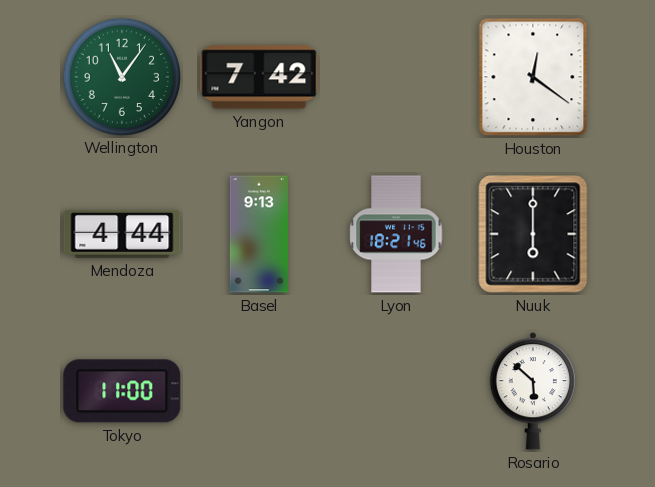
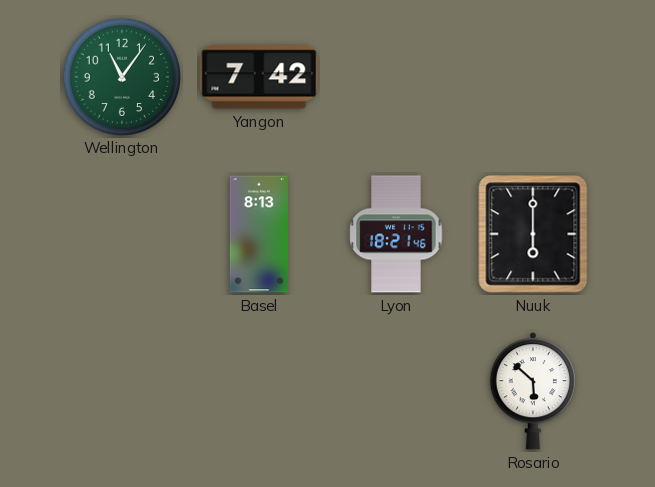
Houston: 12:21 -> none (533, 77)
Mendoza: 4:44 -> none (122, 234)
Basel: 9:13 -> 8:13 (259, 234)
Tokyo: 11:00 -> none (122, 391)
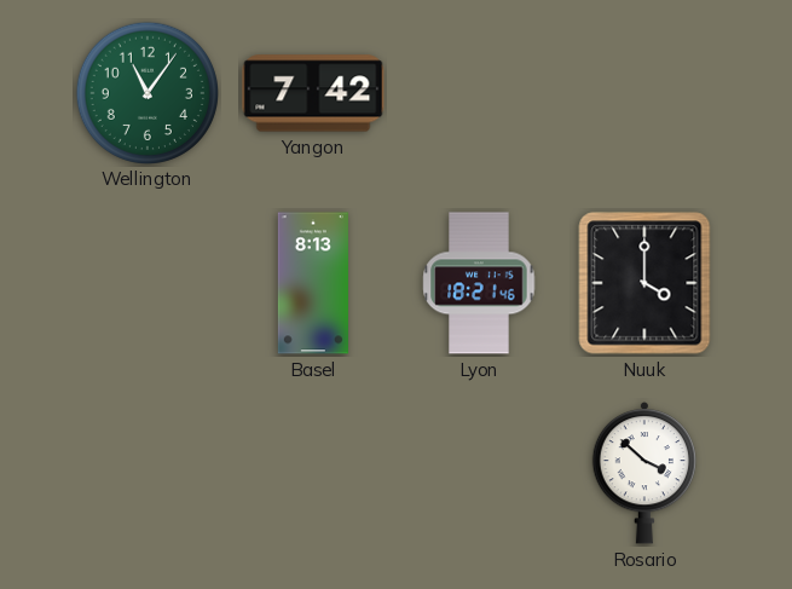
Nuuk: 6:00 -> 4:00 (644, 283)
Rosario: 5:52 -> 3:52 (643, 473)
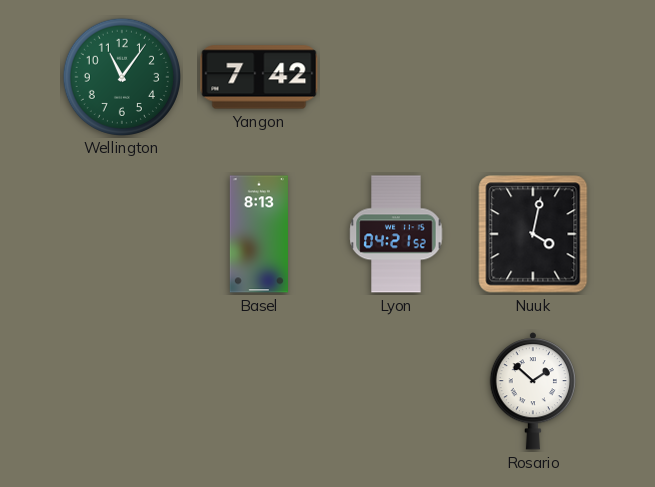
Lyon: 18:21 -> 04:21 (396, 234)
Nuuk: 4:00 -> 4:02 (533, 234)
Rosario: 3:52 -> 1:52 (532, 391)
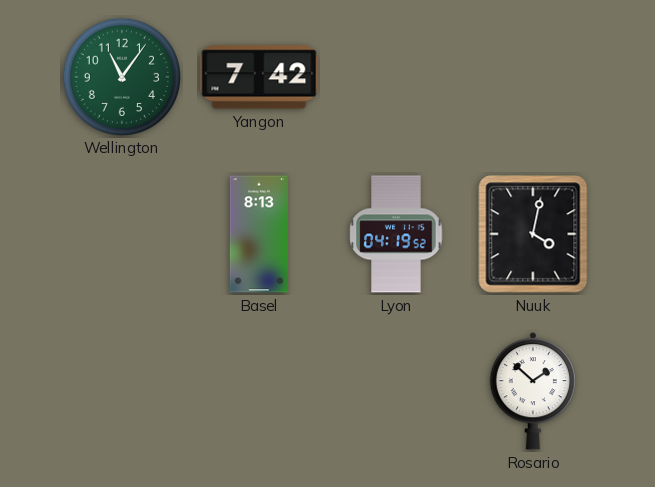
Lyon: 04:21 -> 04:19 (396, 234)
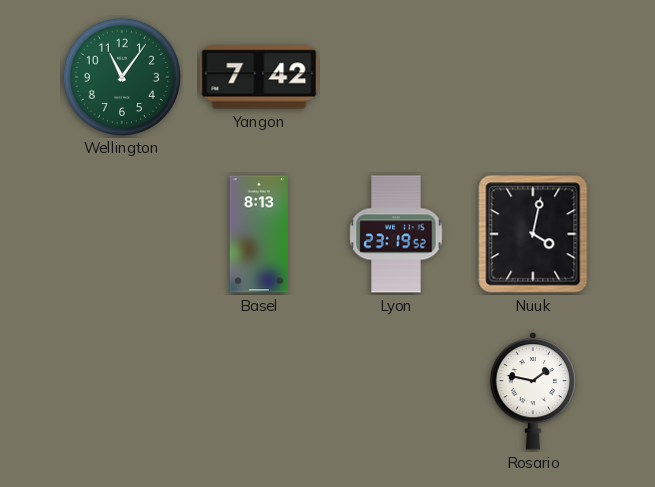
Lyon: 04:19 -> 23:19 (396, 234)
Rosario: 1:52 -> 1:47 (532, 391)
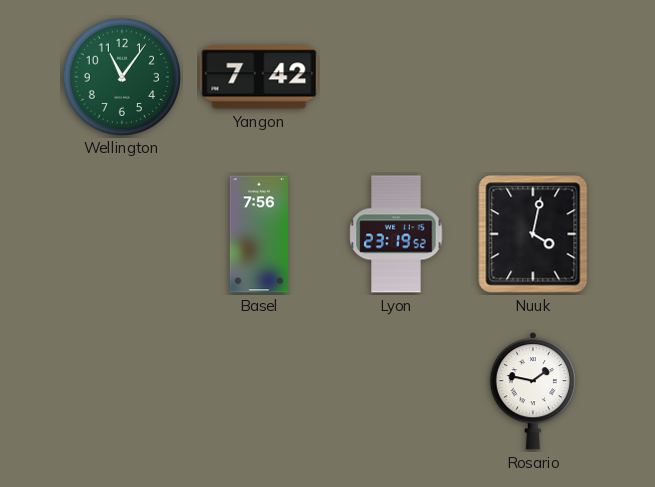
Basel: 8:13 -> 7:56 (259, 234)
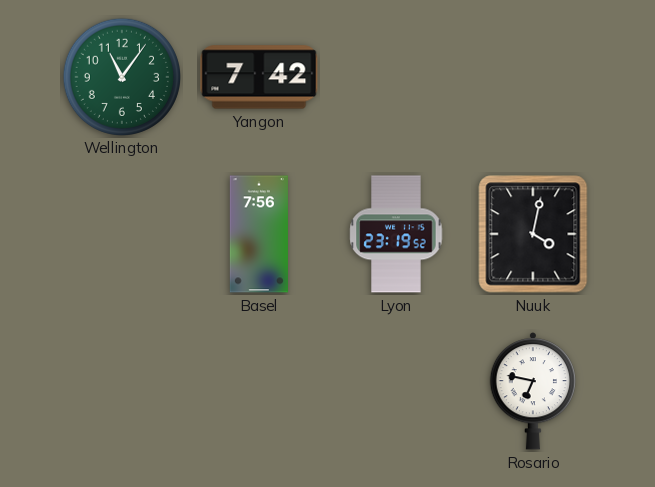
Rosario: 1:47 -> 6:47 (532, 391)
